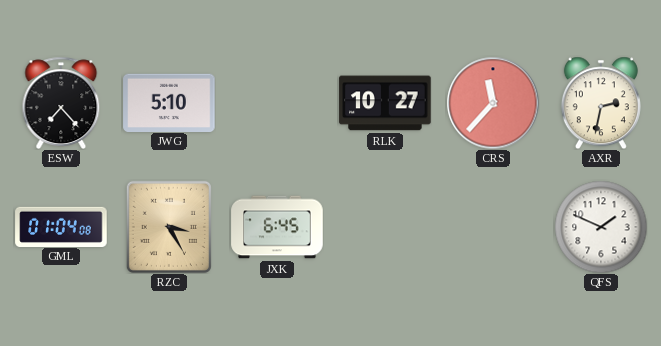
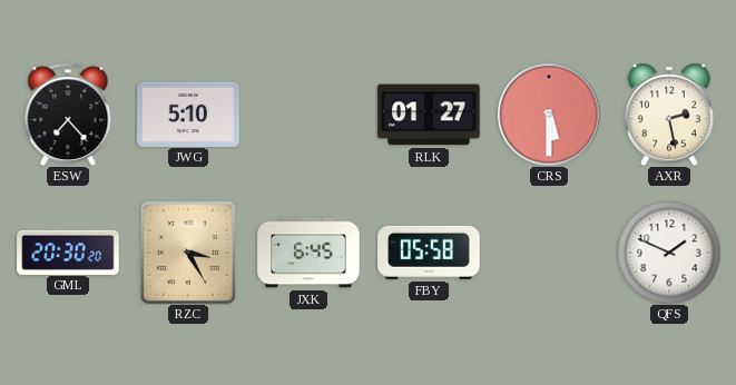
RLK: 10:27 -> 01:27 (429, 115)
CRS: 11:37 -> 5:30 (549, 115)
AXR: 2:32 -> 2:28 (669, 115)
GML: 01:04 -> 20:30 (68, 251)
FBY: none -> 05:58 (429, 253)
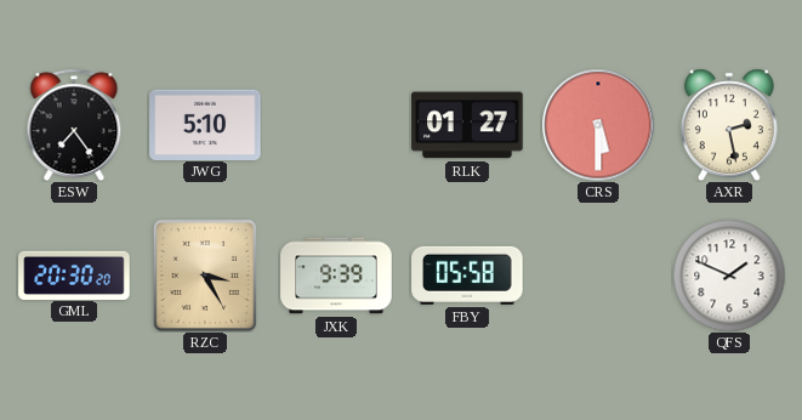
ESW: 7:23 -> 7:24 (74, 124)
JXK: 6:45 -> 9:39 (336, 276)
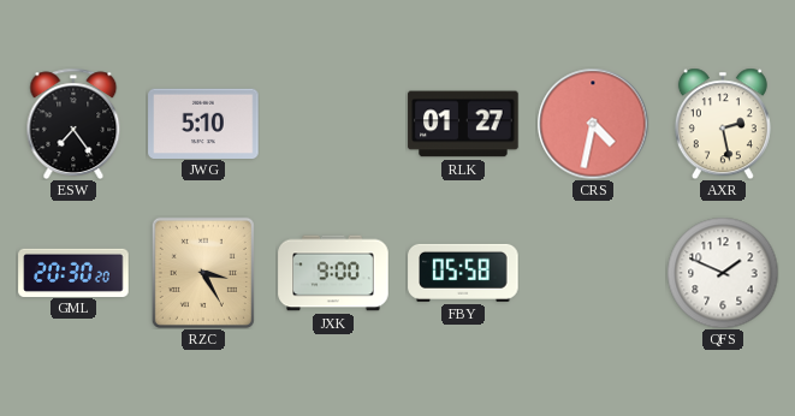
CRS: 5:30 -> 4:32 (593, 124)
JXK: 9:39 -> 9:00 (333, 273)
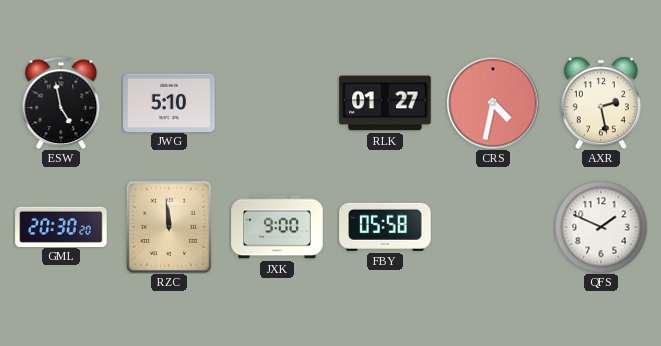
ESW: 7:24 -> 4:58 (61, 102)
RZC: 3:25 -> 11:59 (169, 227)
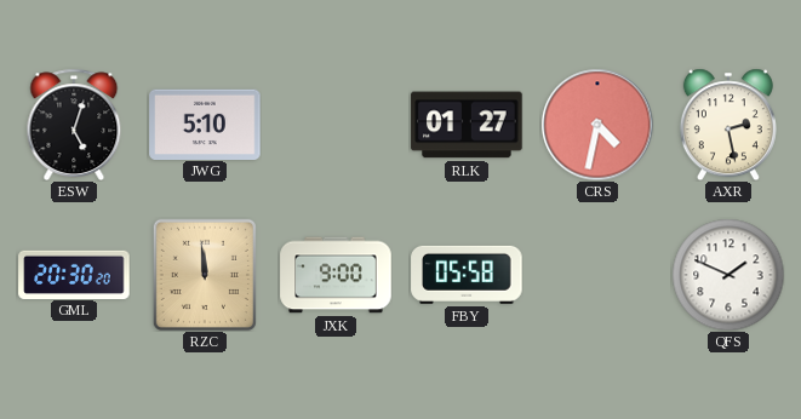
ESW: 4:58 -> 5:03 (74, 124)
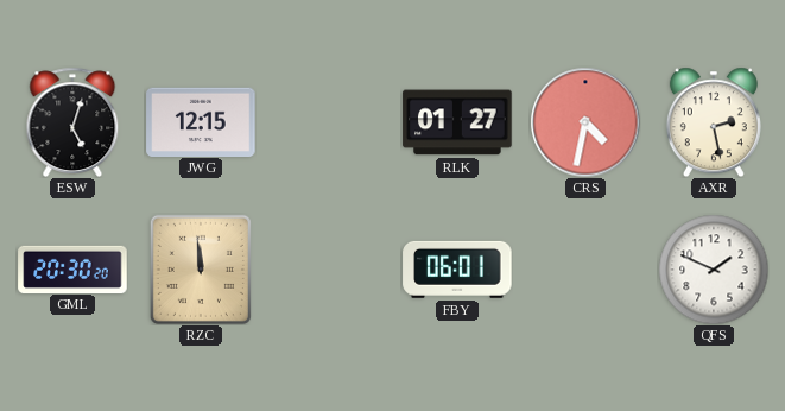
JWG: 5:10 -> 12:15 (201, 121)
JXK: 9:00 -> none (336, 275)
FBY: 05:58 -> 06:01 (457, 270)
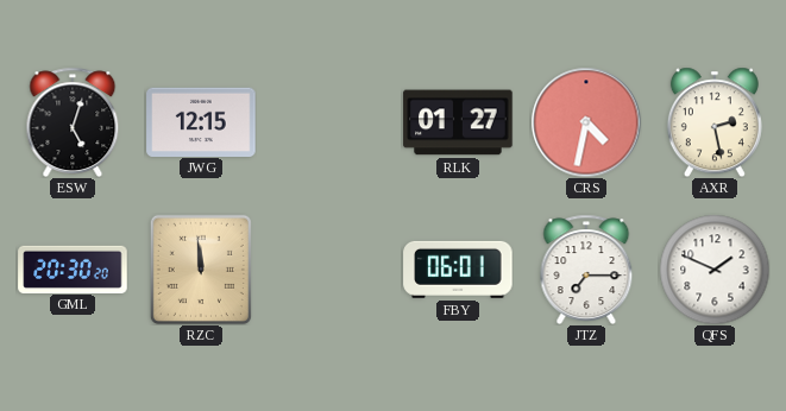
JTZ: none -> 7:15 (586, 268)
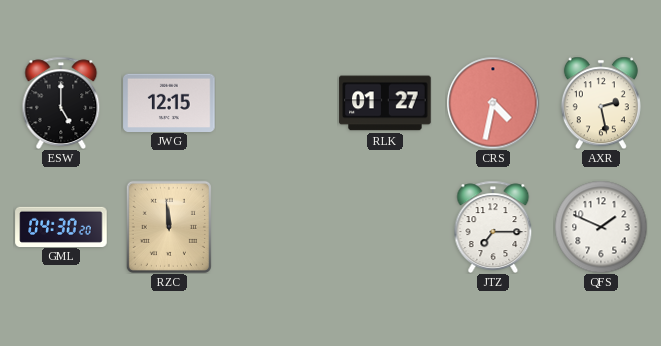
ESW: 5:03 -> 5:00 (61, 102)
GML: 20:30 -> 04:30 (61, 226)
FBY: 06:01 -> none (458, 270)
